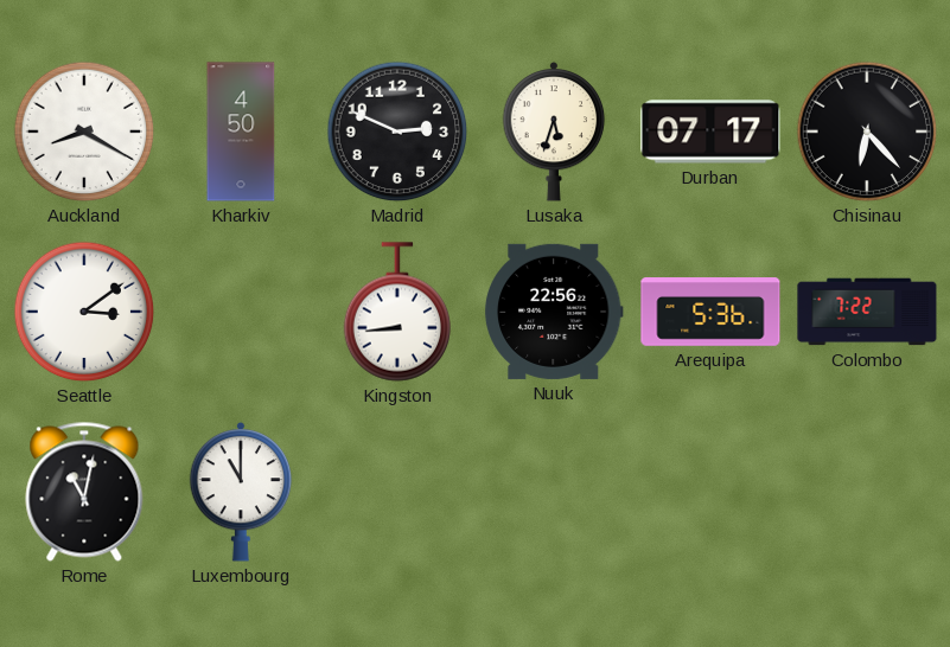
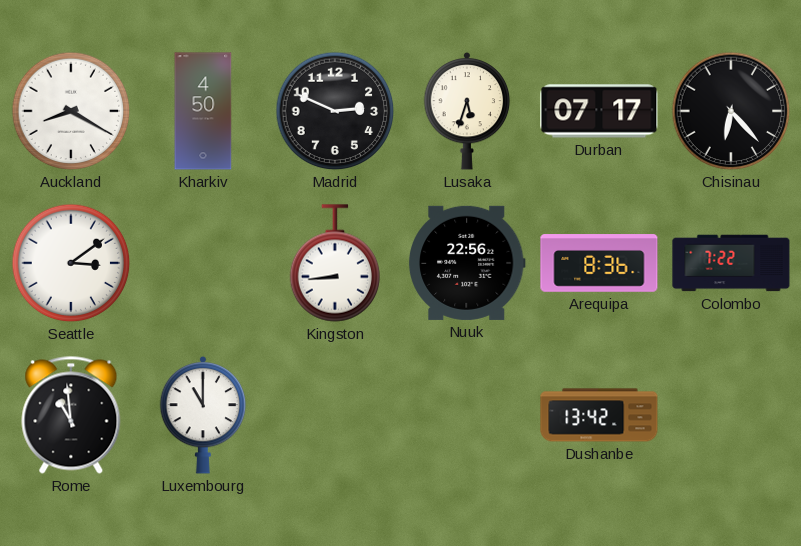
Arequipa: 5:36 -> 8:36 (599, 263)
Rome: 11:02 -> 10:59 (71, 415)
Dushanbe: none -> 13:42 (599, 415)
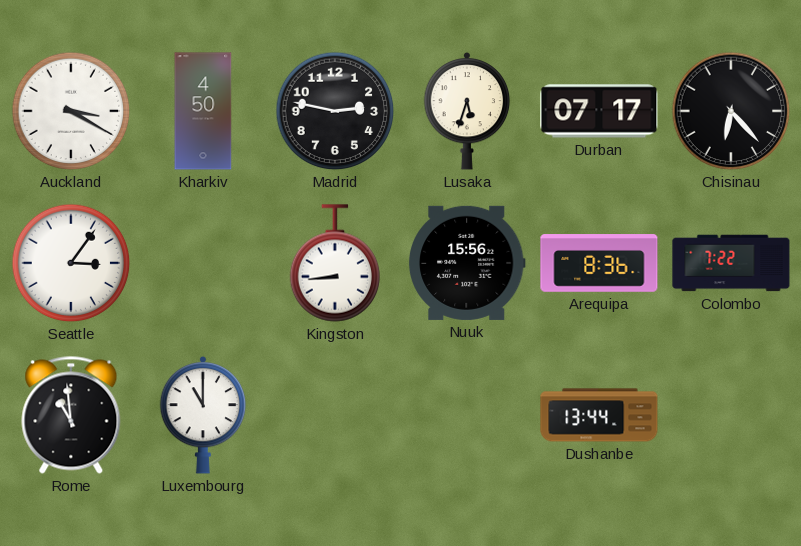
Auckland: 8:20 -> 3:20 (71, 111)
Madrid: 2:49 -> 2:47 (335, 111)
Seattle: 3:09 -> 3:06 (71, 263)
Nuuk: 22:56 -> 15:56 (467, 263)
Dushanbe: 13:42 -> 13:44 (599, 415)
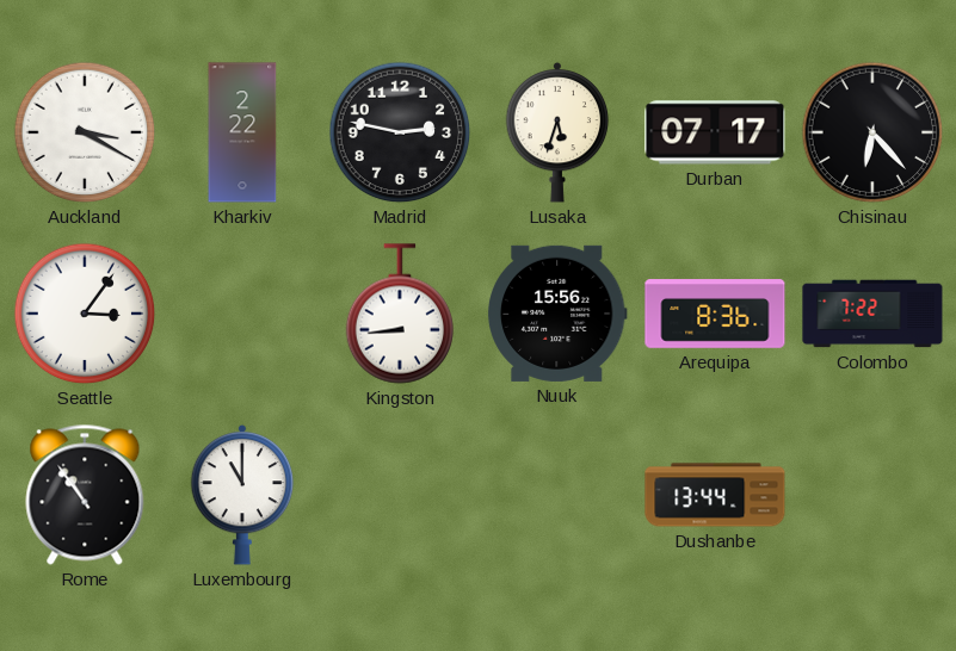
Kharkiv: 4:50 -> 2:22 (242, 132)
Rome: 10:59 -> 10:54 (85, 495)
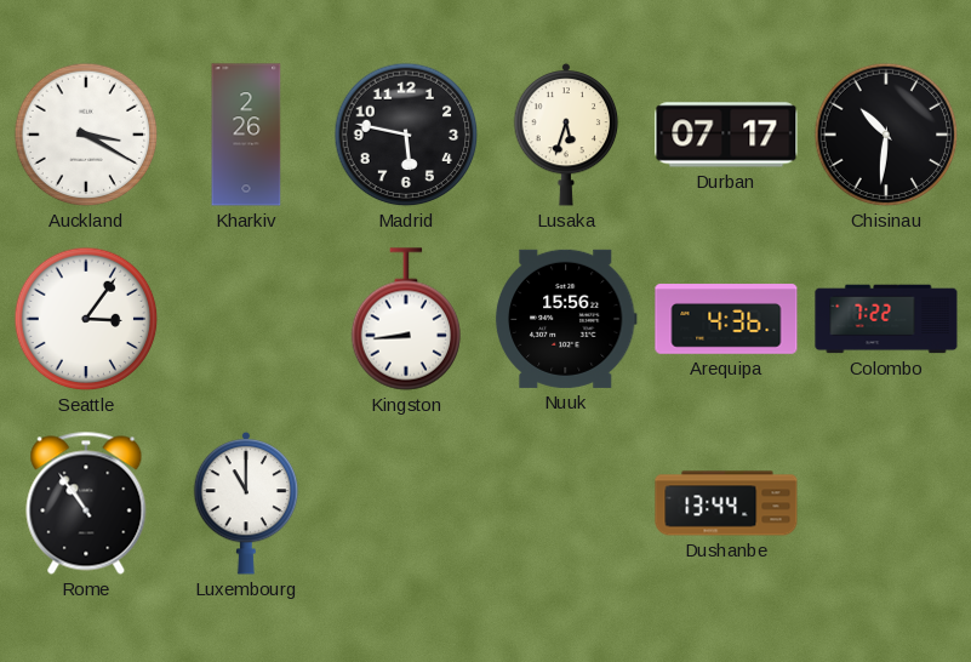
Kharkiv: 2:22 -> 2:26 (246, 135)
Madrid: 2:47 -> 5:47 (406, 135)
Chisinau: 6:23 -> 10:31 (886, 135)
Arequipa: 8:36 -> 4:36 (726, 319)
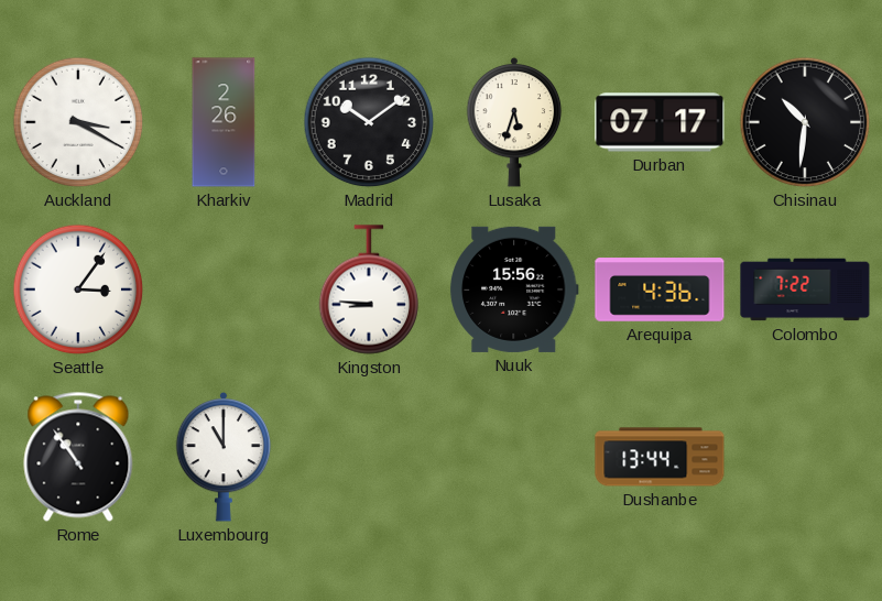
Madrid: 5:47 -> 10:09 (369, 122)
Kingston: 8:44 -> 8:46 (369, 289)
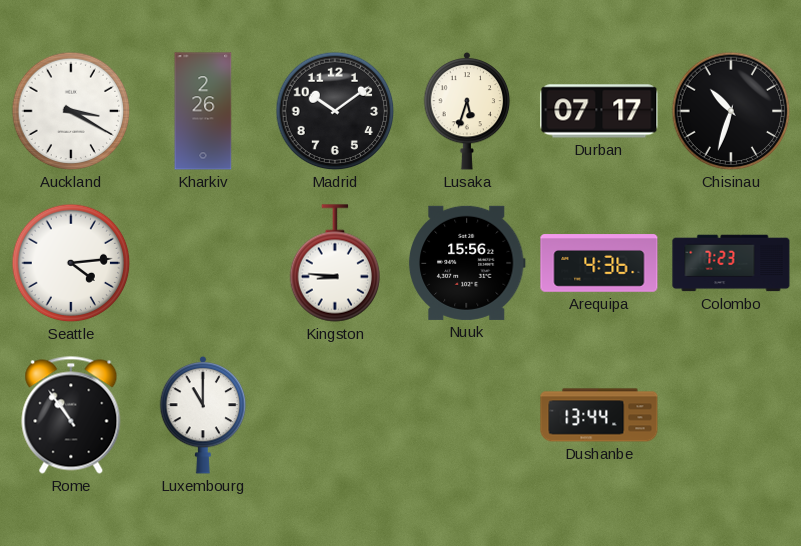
Chisinau: 10:31 -> 10:33 (731, 111)
Seattle: 3:06 -> 4:14 (71, 263)
Colombo: 7:22 -> 7:23 (731, 263)
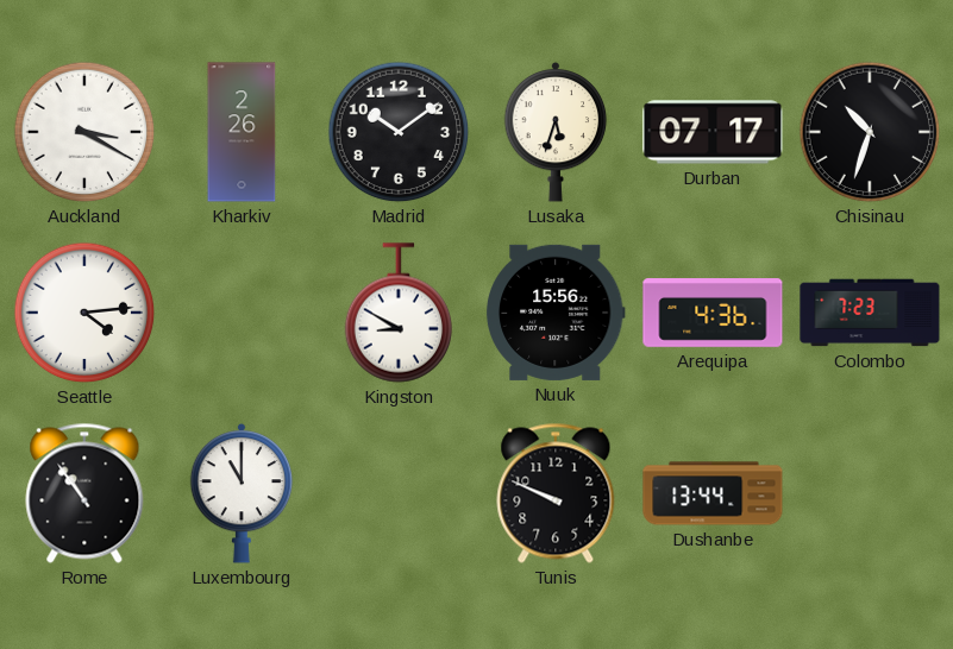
Kingston: 8:46 -> 8:50 (399, 313)
Tunis: none -> 9:49 (556, 493)
